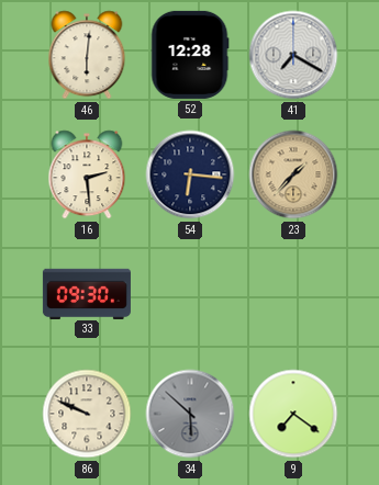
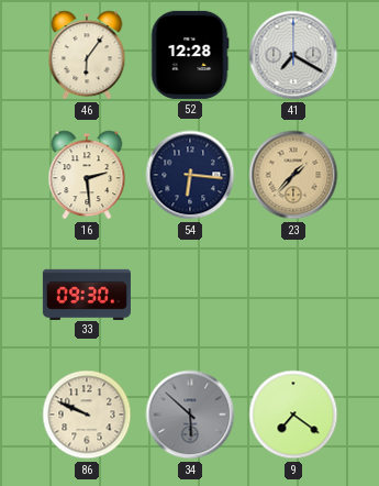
46: 6:01 -> 6:06 (87, 55)
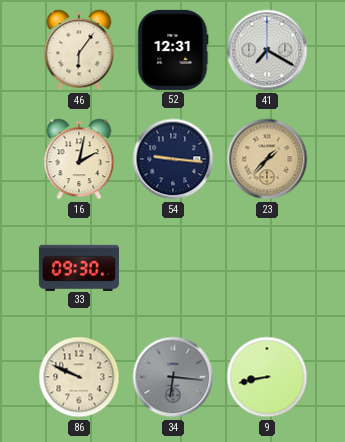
52: 12:28 -> 12:31 (173, 50)
16: 2:29 -> 2:02 (79, 159)
54: 6:16 -> 9:16 (173, 159)
34: 5:52 -> 6:16 (173, 377)
9: 7:21 -> 8:43 (267, 377)
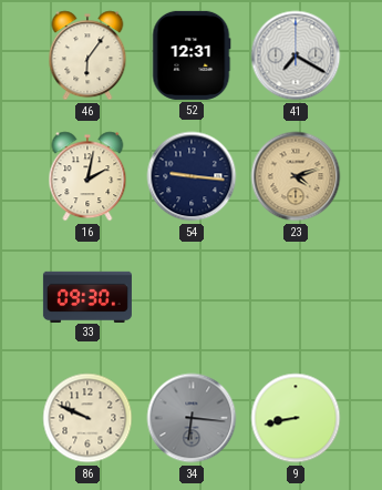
23: 1:37 -> 4:12 (296, 176)
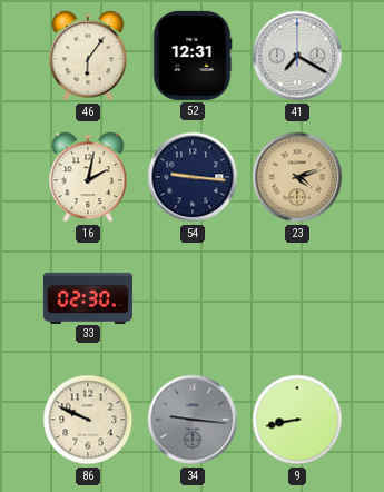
33: 09:30 -> 02:30 (88, 297)
34: 6:16 -> 9:16 (193, 420)
